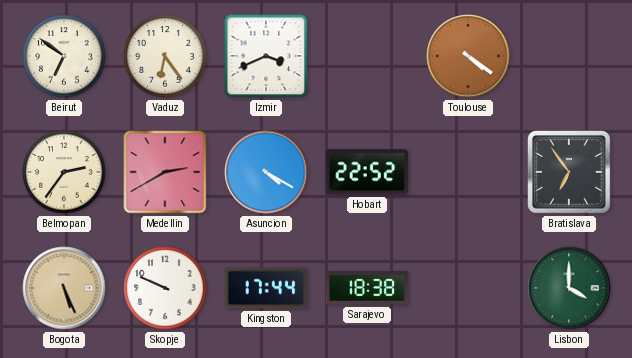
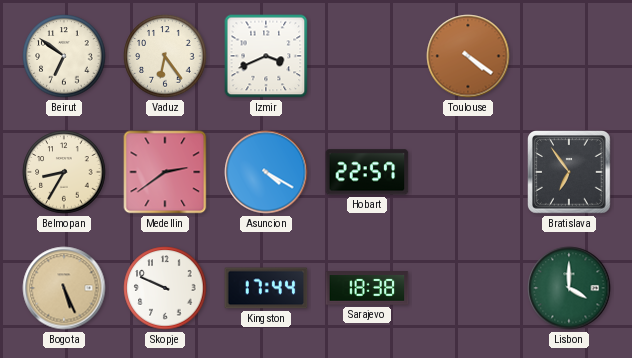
Belmopan: 2:36 -> 8:35 (64, 172)
Medellin: 2:40 -> 2:39 (165, 172)
Hobart: 22:52 -> 22:57 (367, 172)
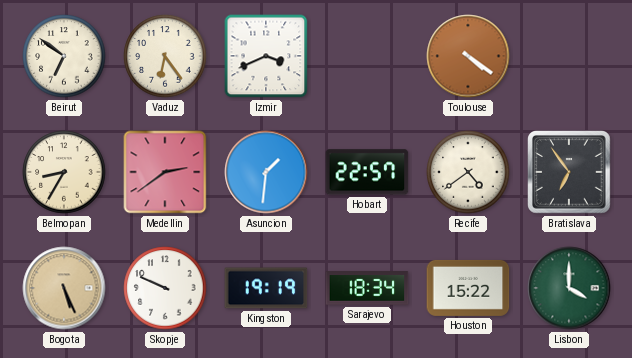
Asuncion: 4:20 -> 1:31 (266, 172)
Recife: none -> 4:39 (468, 172)
Kingston: 17:44 -> 19:19 (266, 288)
Sarajevo: 18:38 -> 18:34 (367, 288)
Houston: none -> 15:22 (468, 288)
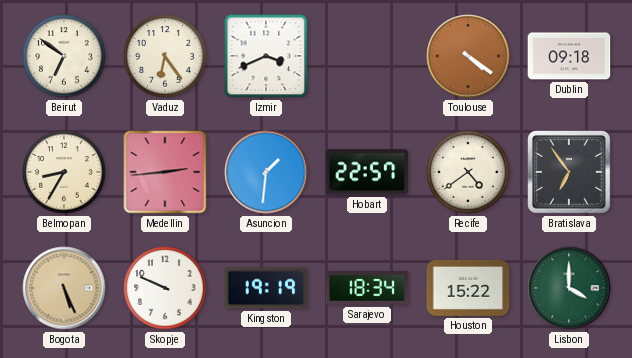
Dublin: none -> 09:18 (569, 56)
Medellin: 2:39 -> 2:44 (165, 172)
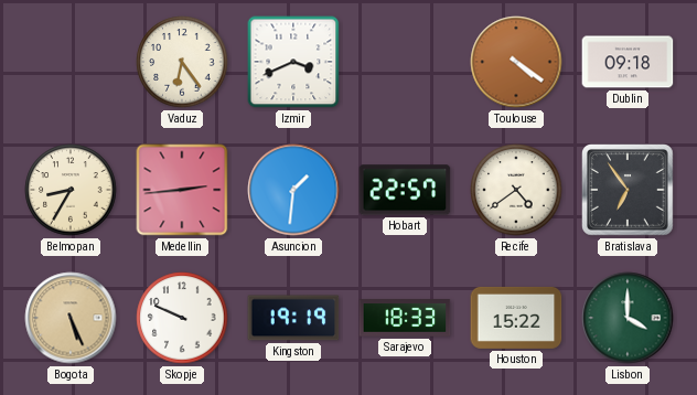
Beirut: 6:51 -> none (64, 56)
Sarajevo: 18:34 -> 18:33 (405, 318)
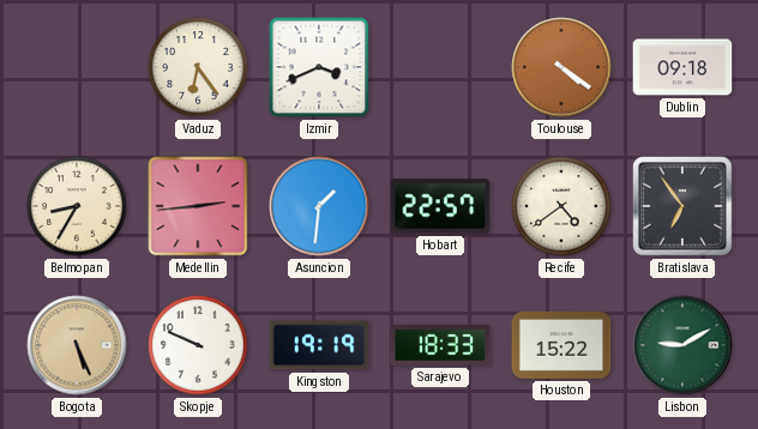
Lisbon: 4:00 -> 9:10 (682, 345)
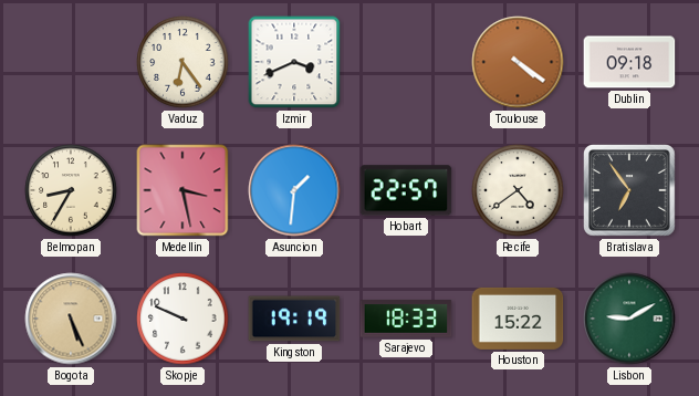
Medellin: 2:44 -> 3:28 (182, 190)
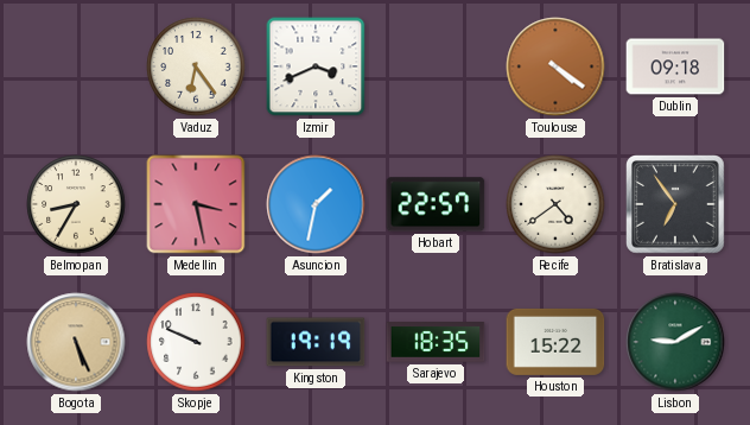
Asuncion: 1:31 -> 1:32 (316, 204)
Sarajevo: 18:33 -> 18:35 (436, 342)
